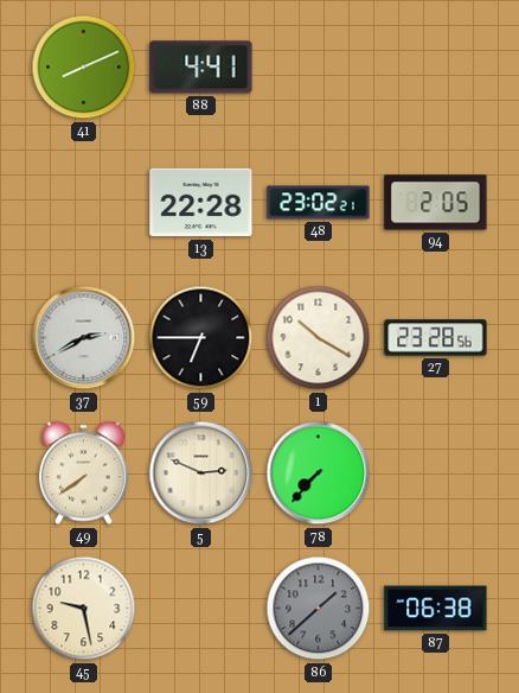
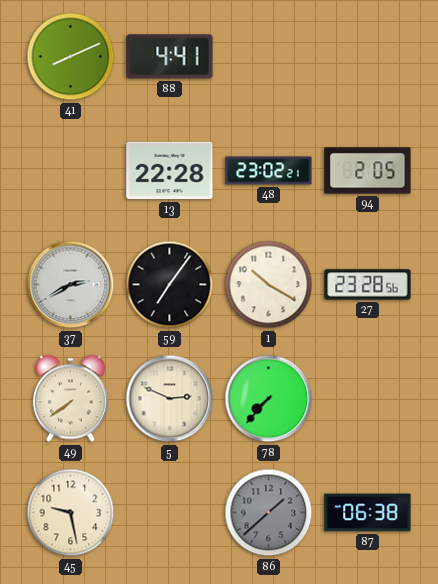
59: 6:45 -> 7:06 (170, 285)
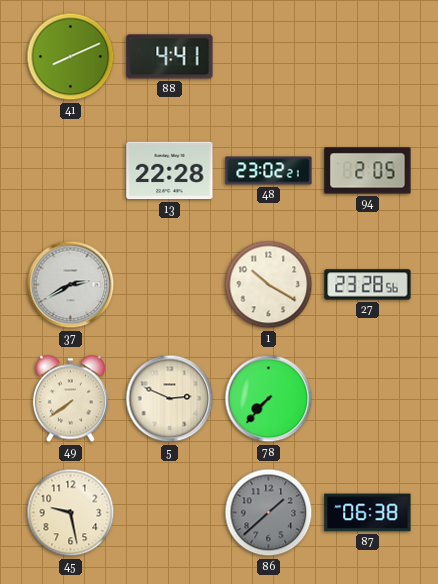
59: 7:06 -> none (170, 285)
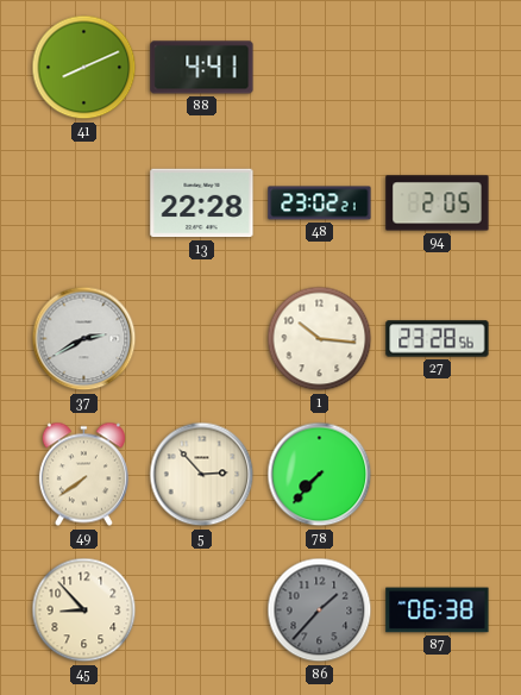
1: 10:20 -> 10:16 (320, 339)
5: 2:49 -> 2:53 (202, 475)
45: 9:28 -> 8:53 (84, 611)
86: 1:38 -> 1:37 (320, 611)
